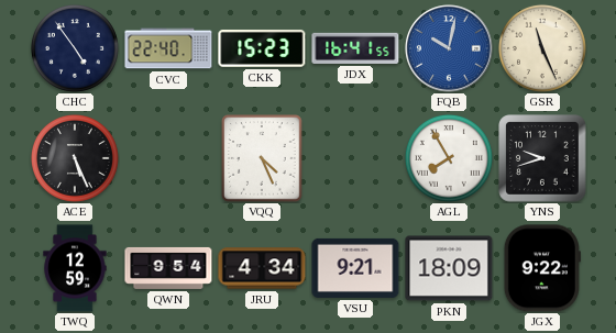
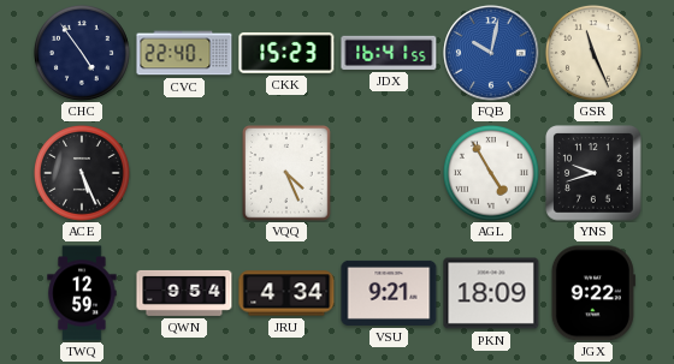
AGL: 7:55 -> 4:55 (491, 173)
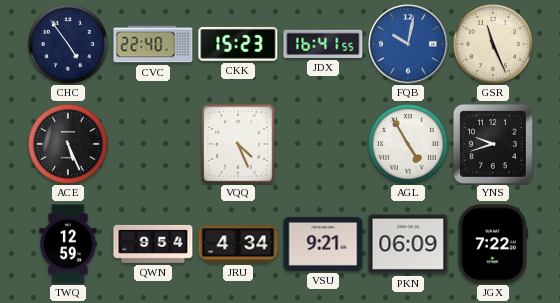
PKN: 18:09 -> 06:09 (408, 244)
JGX: 9:22 -> 7:22 (493, 244)
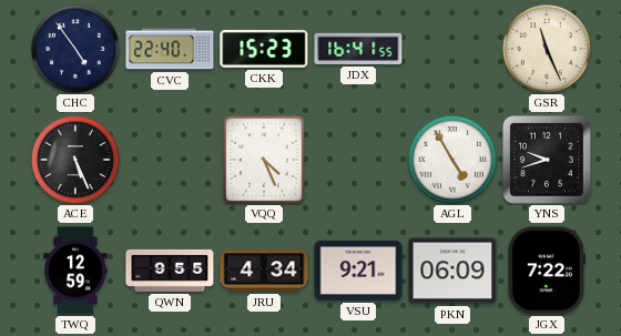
FQB: 10:02 -> none (408, 44)
QWN: 9:54 -> 9:55 (170, 271)
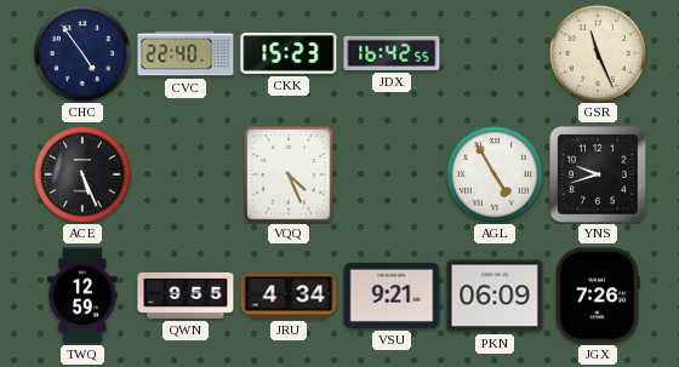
JDX: 16:41 -> 16:42 (392, 53)
JGX: 7:22 -> 7:26 (598, 296)
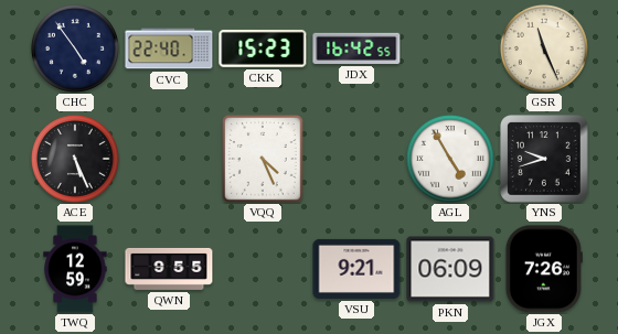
JRU: 4:34 -> none (289, 296)
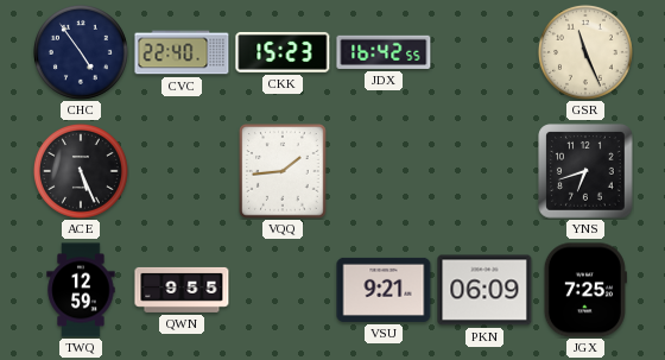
VQQ: 4:26 -> 1:44 (283, 171)
AGL: 4:55 -> none (450, 159)
YNS: 9:42 -> 6:42 (585, 171)
JGX: 7:26 -> 7:25 (585, 290)
